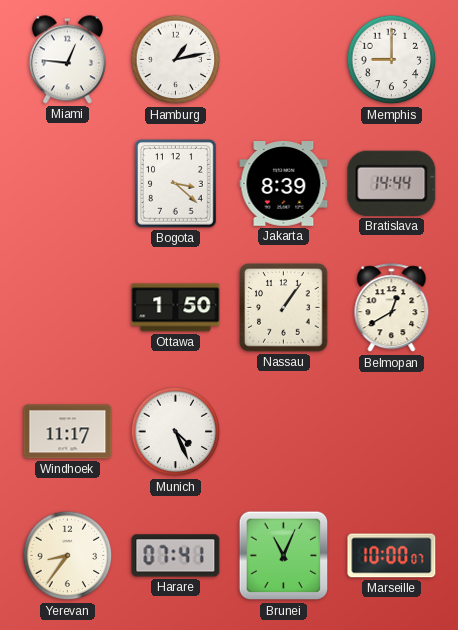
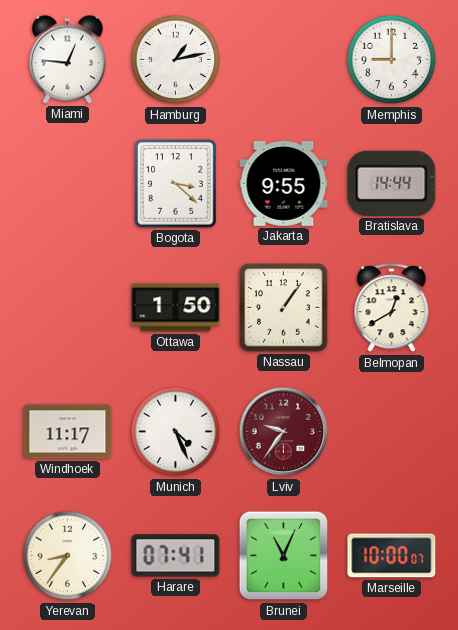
Jakarta: 8:39 -> 9:55 (284, 184)
Lviv: none -> 9:36 (284, 432)
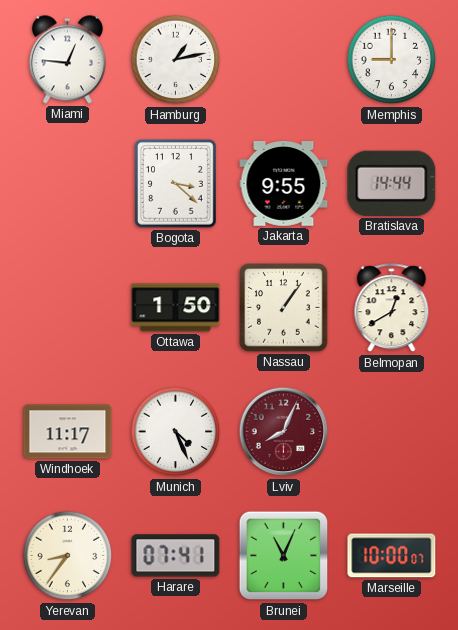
Lviv: 9:36 -> 8:04 (284, 432)
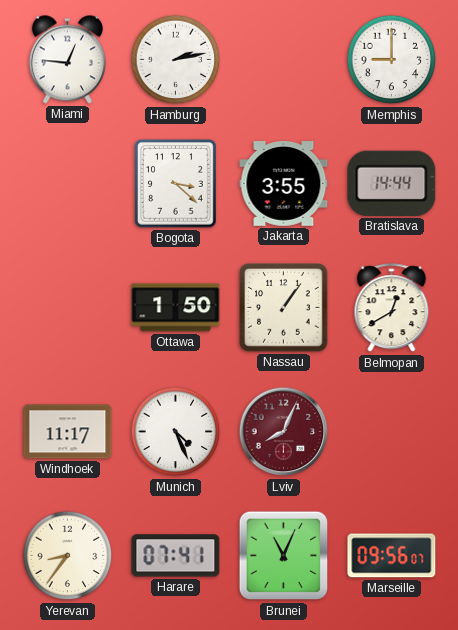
Hamburg: 1:13 -> 2:13 (176, 60)
Jakarta: 9:55 -> 3:55 (284, 184)
Marseille: 10:00 -> 09:56 (392, 556)
